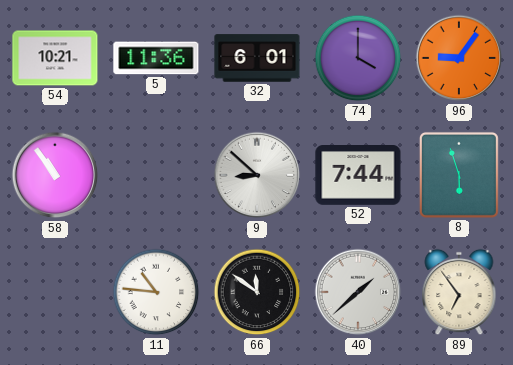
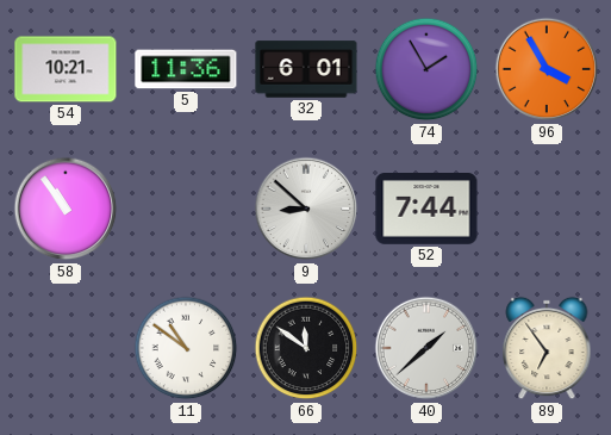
74: 4:00 -> 1:55 (426, 69)
96: 9:06 -> 3:55 (547, 69)
8: 5:57 -> none (459, 175)
11: 10:46 -> 10:51 (186, 348)
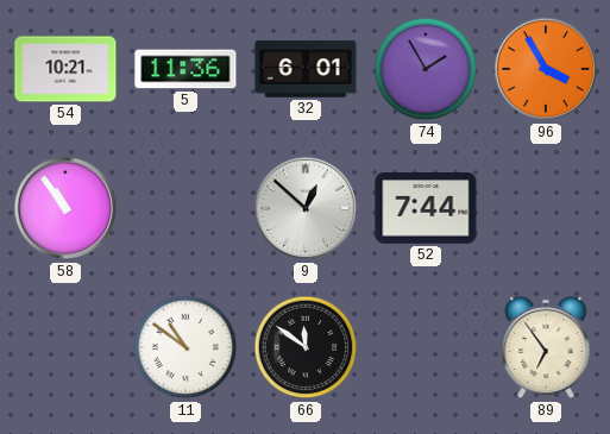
9: 8:52 -> 12:52 (306, 208)
40: 1:38 -> none (426, 348)
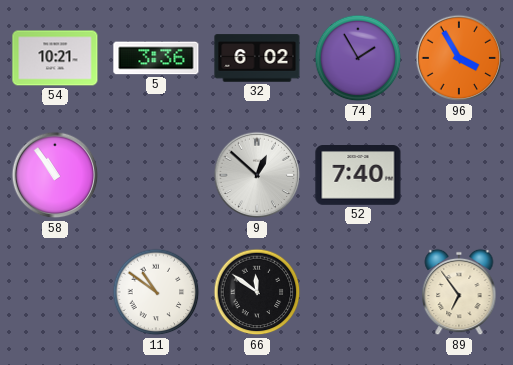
5: 11:36 -> 3:36 (156, 58)
32: 6:01 -> 6:02 (257, 58)
52: 7:44 -> 7:40 (358, 175)
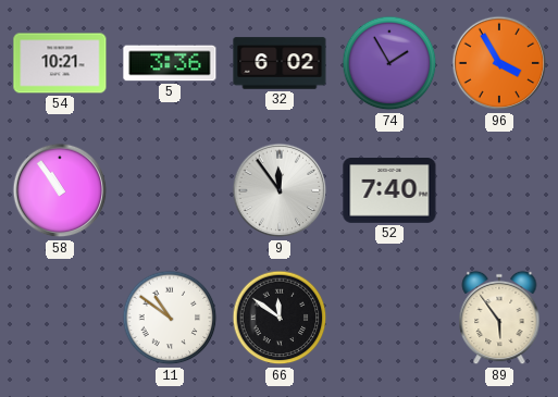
9: 12:52 -> 11:54 (280, 190)
89: 6:54 -> 5:54 (499, 318)
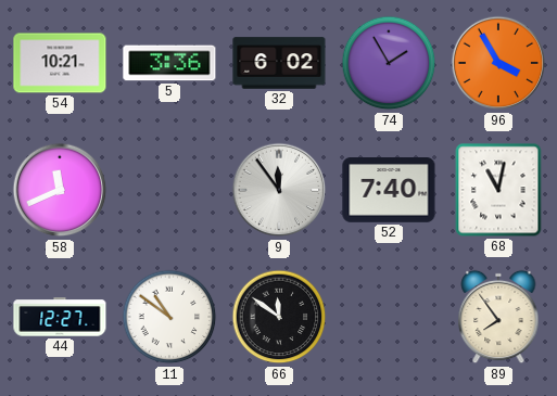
58: 10:54 -> 11:41 (60, 190)
68: none -> 11:02 (498, 190)
44: none -> 12:27 (60, 317)
89: 5:54 -> 7:54 (498, 317)
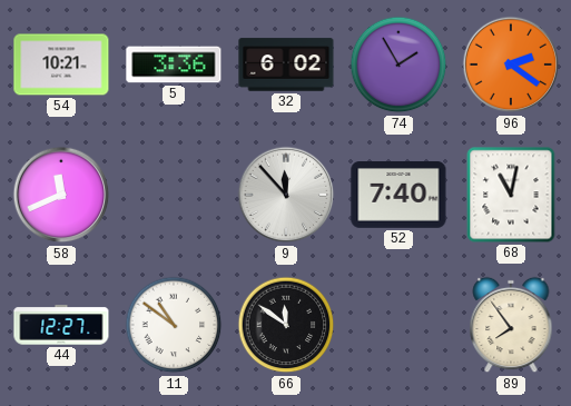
96: 3:55 -> 2:21 (511, 65)
9: 11:54 -> 11:53 (286, 195)
